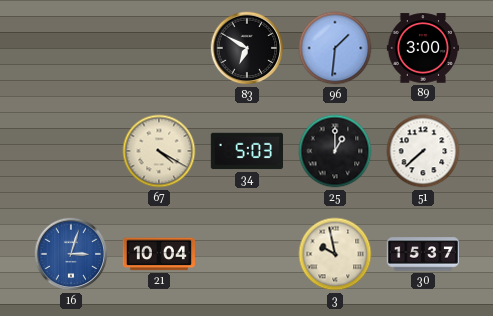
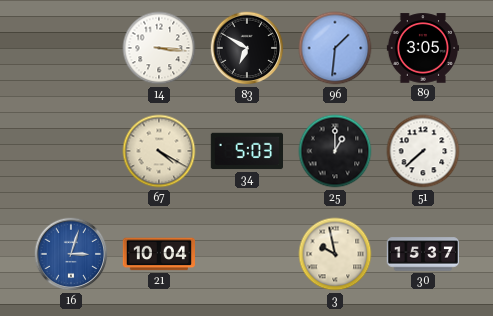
14: none -> 3:16 (159, 48)
89: 3:00 -> 3:05 (422, 48)
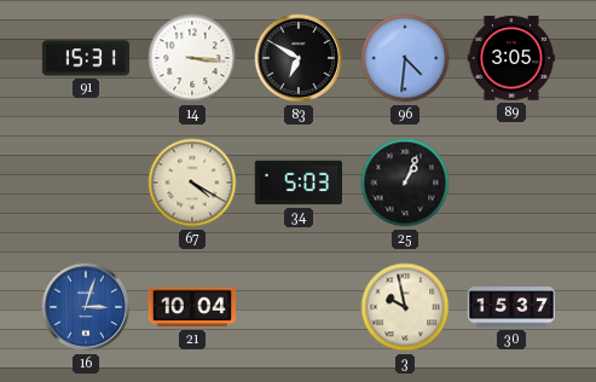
91: none -> 15:31 (86, 58)
96: 1:31 -> 4:31 (405, 58)
25: 1:00 -> 1:04 (405, 183)
51: 7:38 -> none (423, 151)
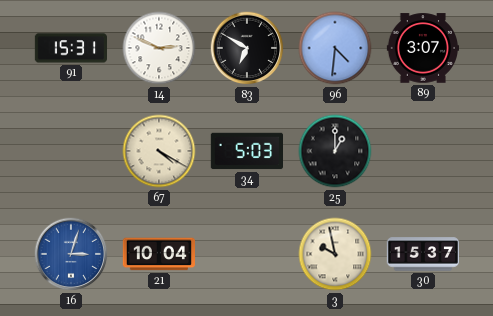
14: 3:16 -> 2:49 (159, 48)
89: 3:05 -> 3:07 (422, 48)
25: 1:04 -> 1:00 (335, 151)
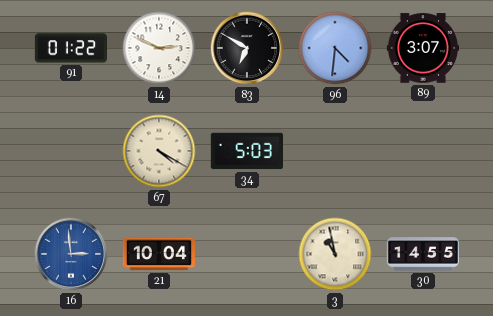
91: 15:31 -> 01:22 (71, 48)
25: 1:00 -> none (335, 151)
16: 3:03 -> 2:59 (71, 254)
3: 9:58 -> 10:58 (335, 254)
30: 15:37 -> 14:55 (423, 254)
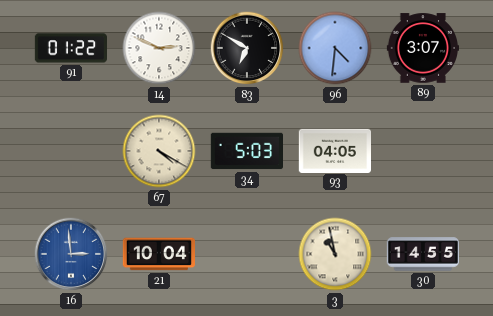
93: none -> 04:05 (334, 150)
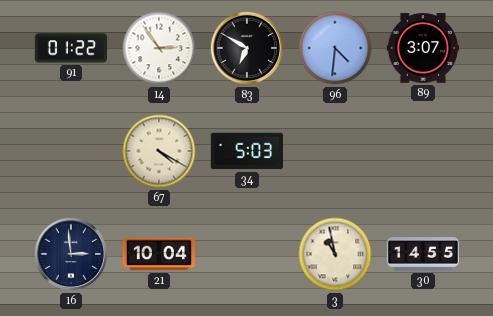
14: 2:49 -> 2:54 (159, 48)
93: 04:05 -> none (334, 150)
16 dial: blue -> navy (71, 254)
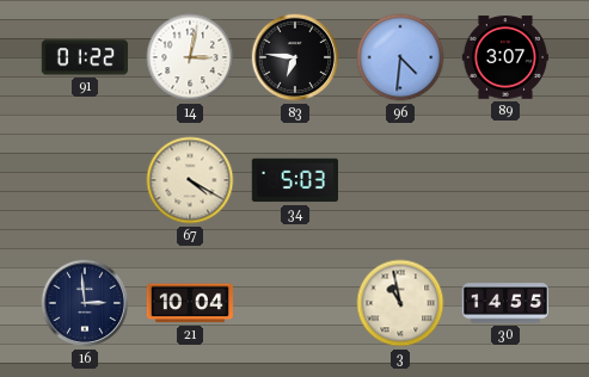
14: 2:54 -> 3:02 (190, 57)
83: 6:50 -> 6:46 (295, 57)
